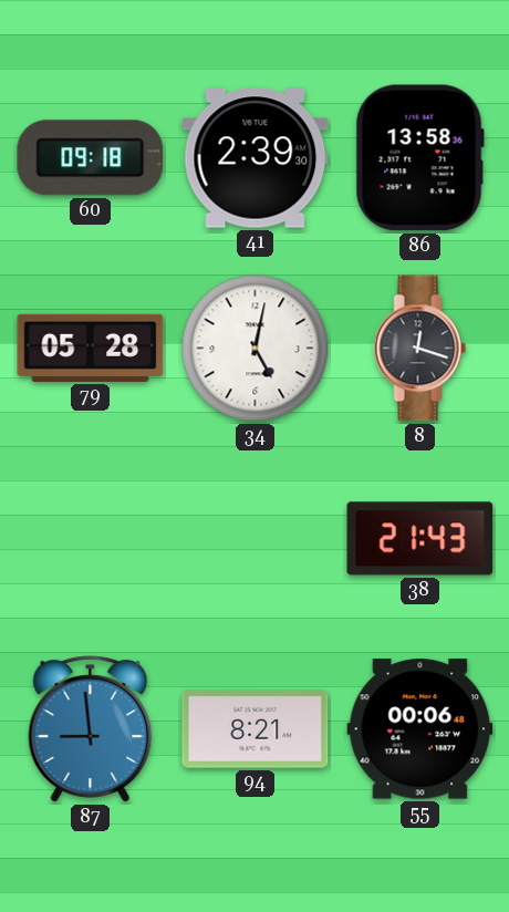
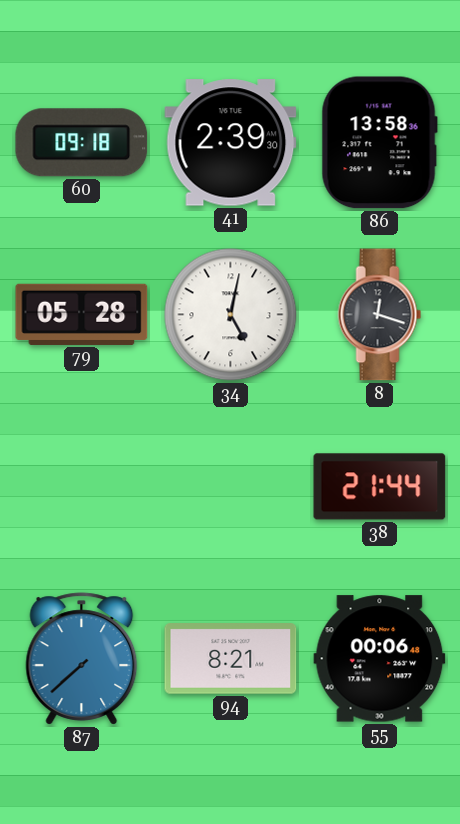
38: 21:43 -> 21:44 (380, 487)
87: 8:59 -> 7:38 (82, 659)
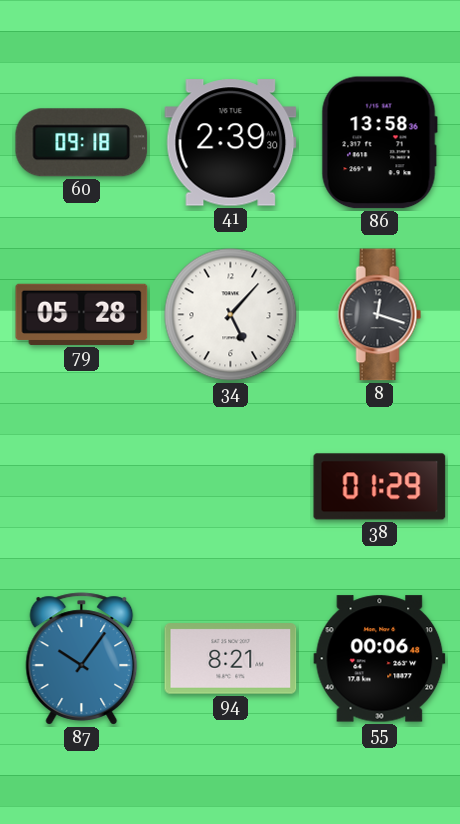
34: 5:02 -> 5:07 (231, 315)
38: 21:44 -> 01:29 (380, 487)
87: 7:38 -> 10:06 (82, 659)
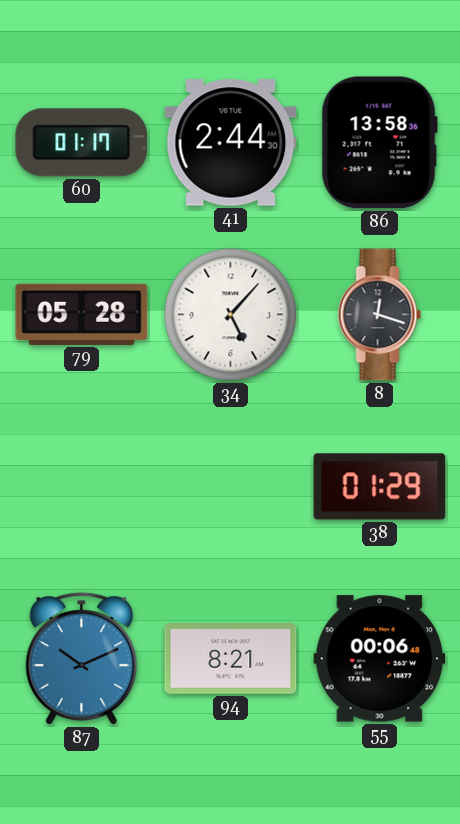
60: 09:18 -> 01:17 (82, 143)
41: 2:39 -> 2:44 (231, 143)
87: 10:06 -> 10:11 (82, 659)
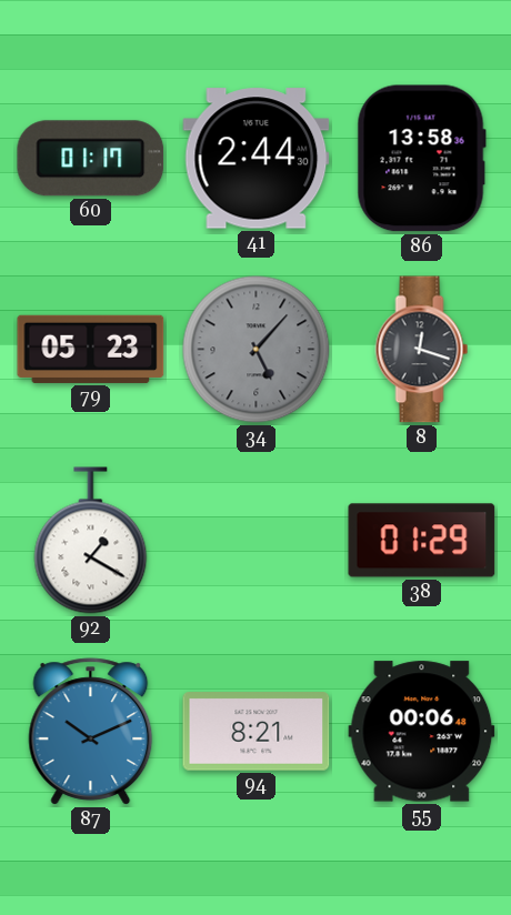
79: 05:28 -> 05:23 (91, 349)
34 dial: white -> grey (257, 350)
92: none -> 1:20 (91, 541)
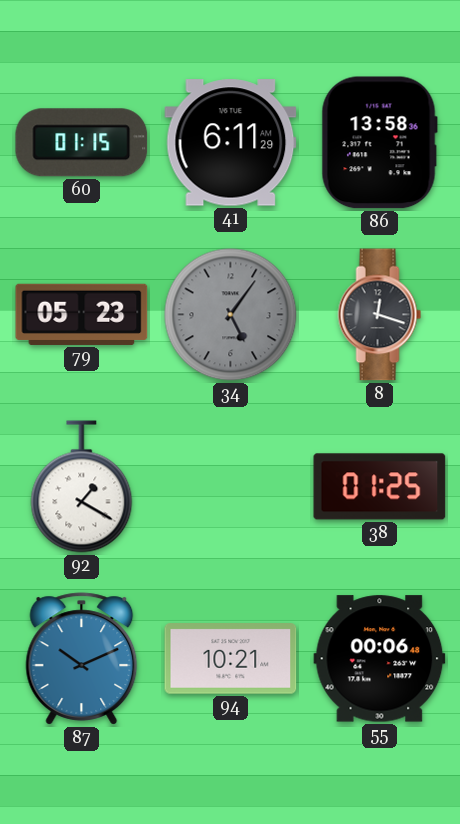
60: 01:17 -> 01:15 (82, 143)
41: 2:44 -> 6:11 (231, 143)
34: 5:07 -> 5:06 (231, 315)
38: 01:29 -> 01:25 (380, 487)
94: 8:21 -> 10:21 (231, 659)
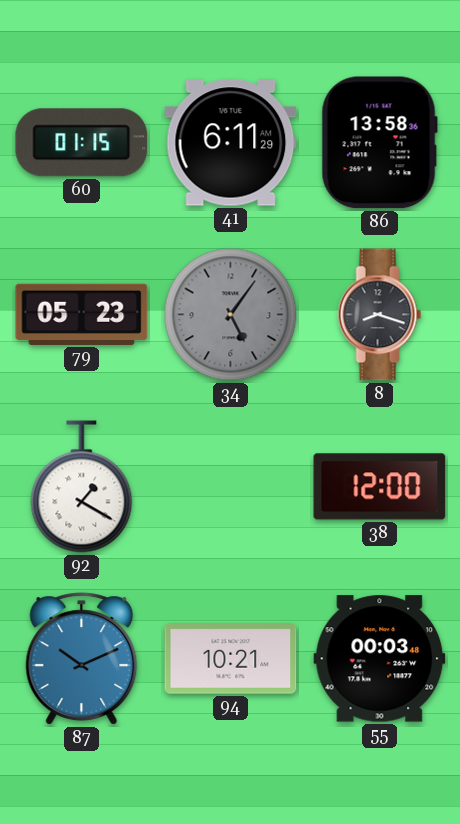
8: 12:18 -> 8:18 (380, 315)
38: 01:25 -> 12:00 (380, 487)
55: 00:06 -> 00:03 (380, 659)
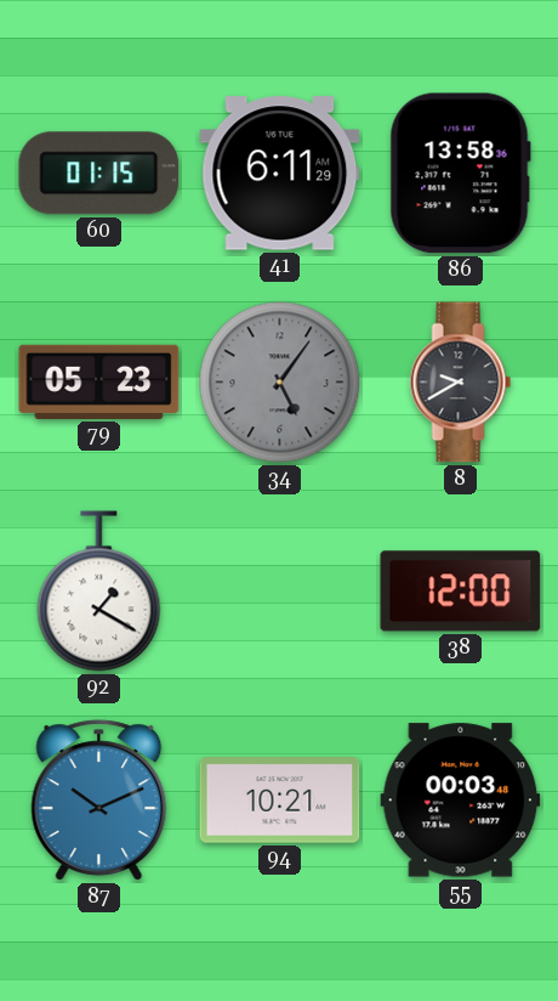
8: 8:18 -> 9:40 (461, 383)
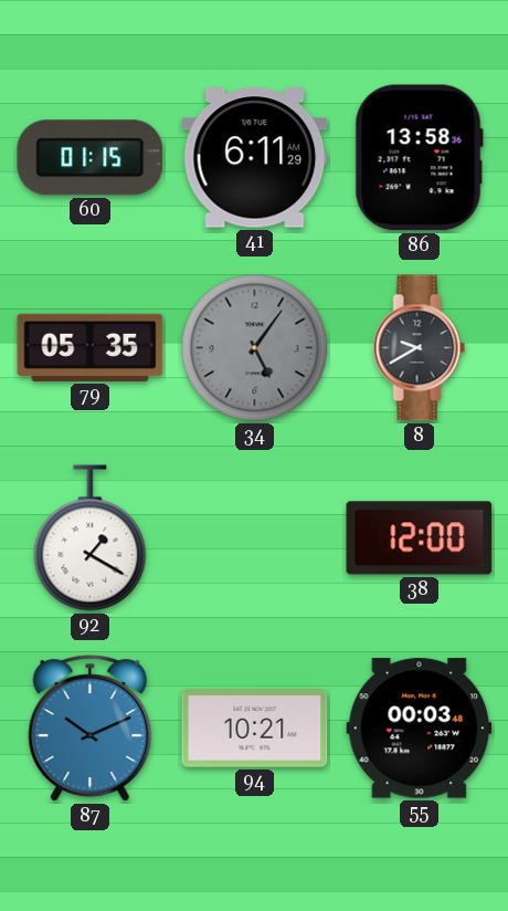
79: 05:23 -> 05:35 (91, 347)
